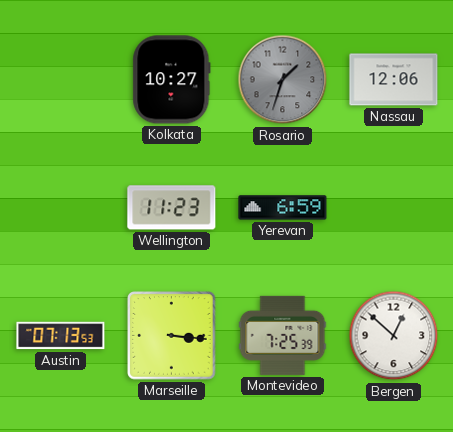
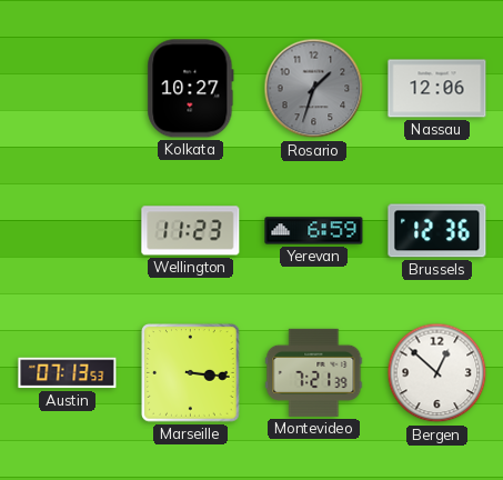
Brussels: none -> 12:36 (437, 231)
Montevideo: 7:25 -> 7:21 (314, 372)
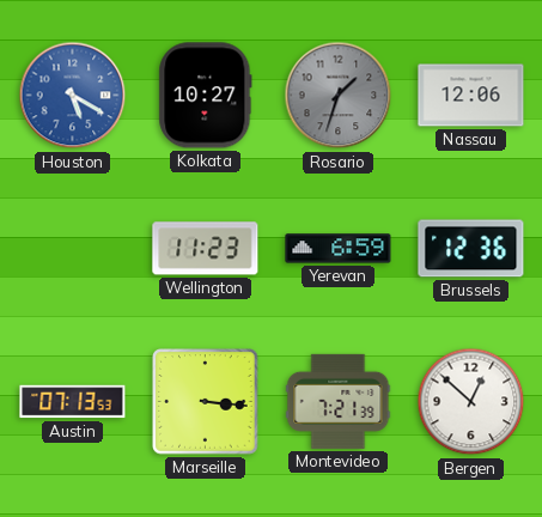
Houston: none -> 5:20 (73, 96)
